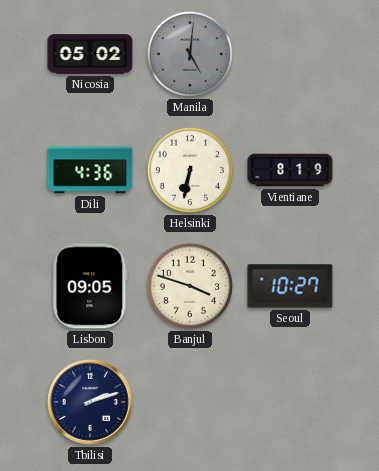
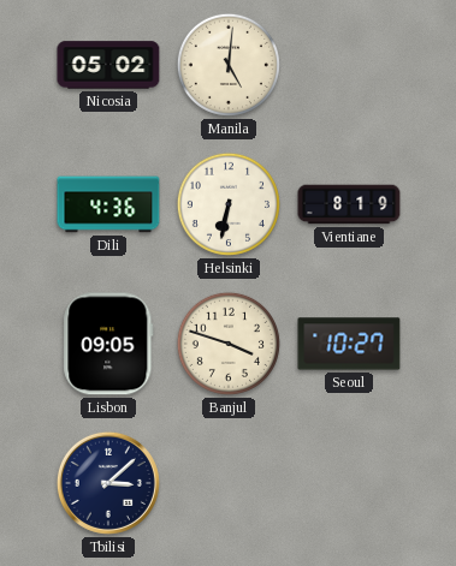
Manila dial: grey -> cream (229, 65)
Tbilisi: 2:12 -> 3:08 (108, 483)
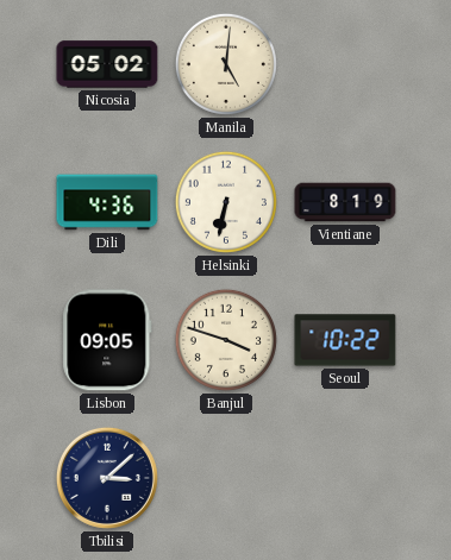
Seoul: 10:27 -> 10:22 (345, 340)
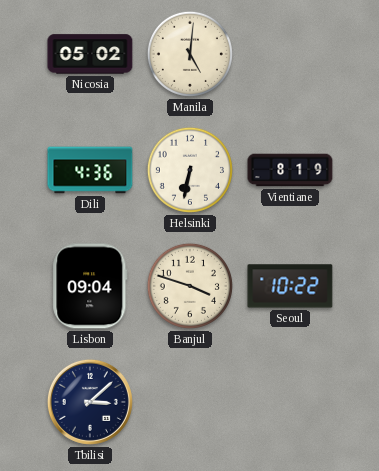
Lisbon: 09:05 -> 09:04 (90, 286)
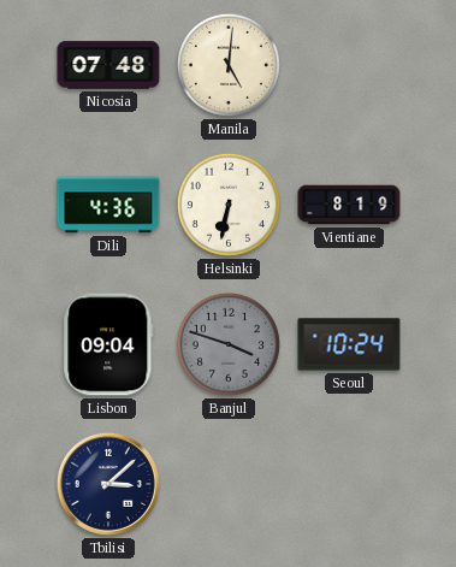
Nicosia: 05:02 -> 07:48 (108, 65)
Banjul dial: cream -> grey (229, 344)
Seoul: 10:22 -> 10:24 (349, 344)
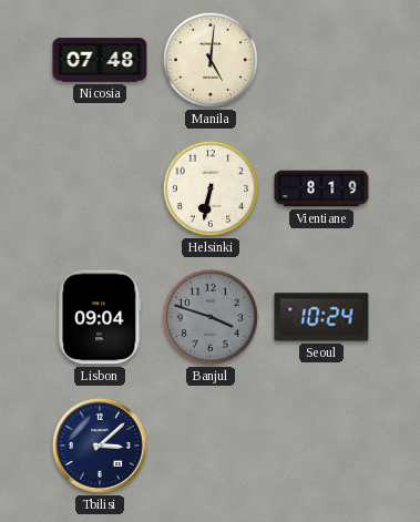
Dili: 4:36 -> none (108, 205)
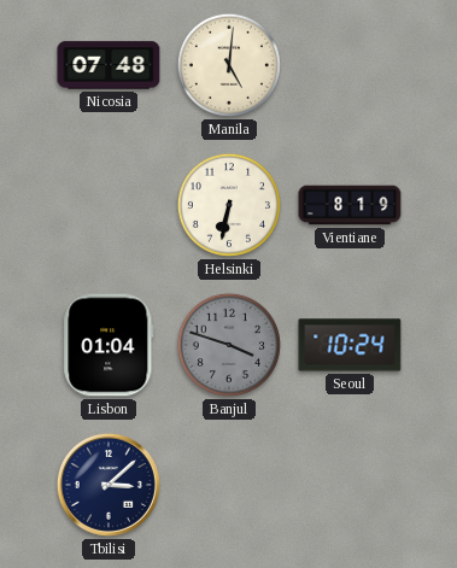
Lisbon: 09:04 -> 01:04 (109, 345)
